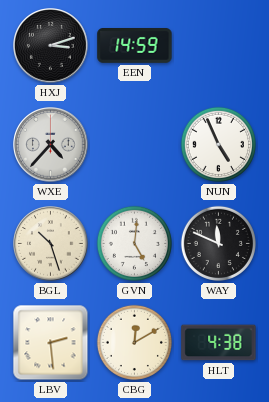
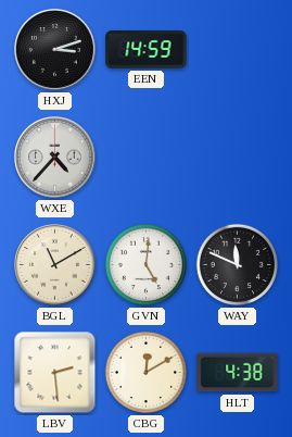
NUN: 4:56 -> none (218, 144)
BGL: 10:27 -> 11:10 (55, 265)
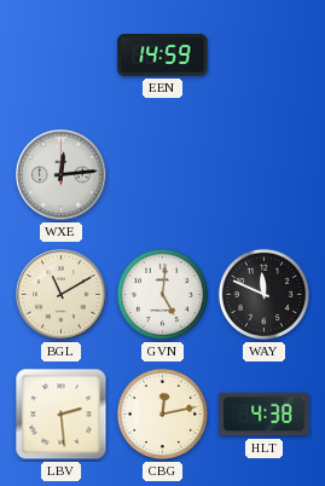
HXJ: 3:12 -> none (55, 50)
WXE: 4:37 -> 12:14 (62, 175)
CBG: 12:10 -> 12:13 (162, 413)
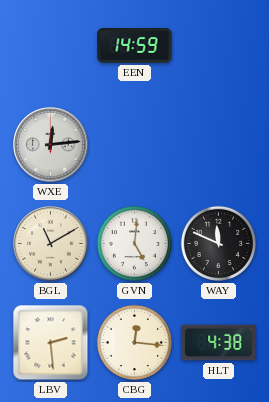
CBG: 12:13 -> 12:16 (134, 342)
